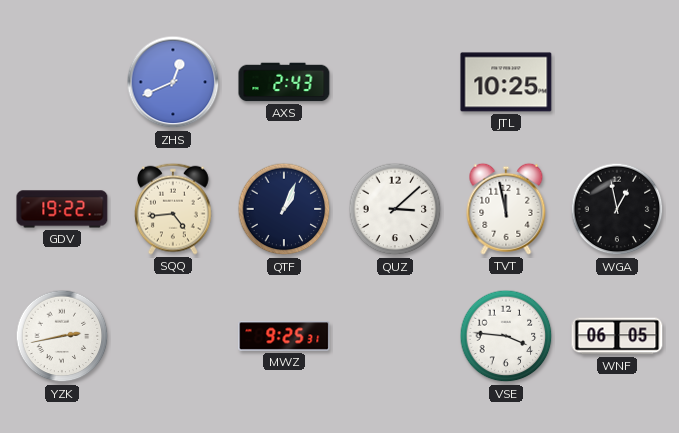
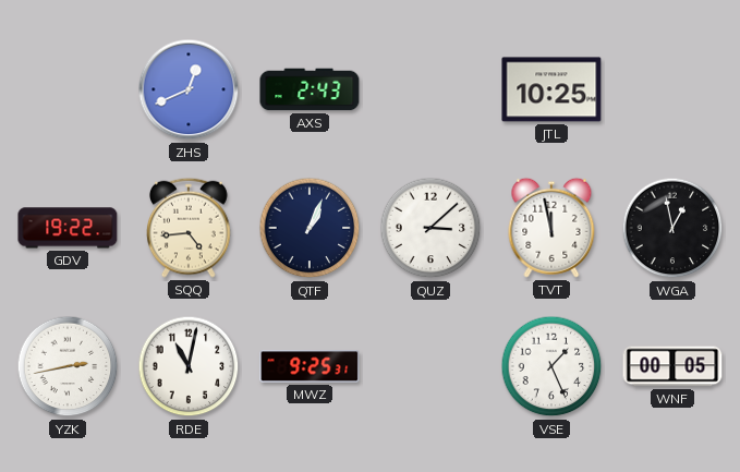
RDE: none -> 11:02 (189, 366)
VSE: 3:46 -> 1:26 (551, 366)
WNF: 06:05 -> 00:05 (672, 366)
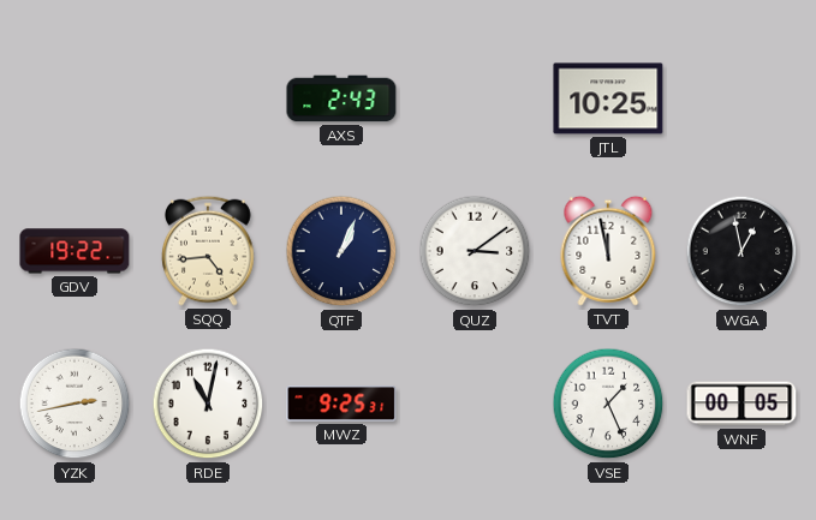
ZHS: 12:41 -> none (189, 89)
QUZ: 3:08 -> 3:09 (475, 251)
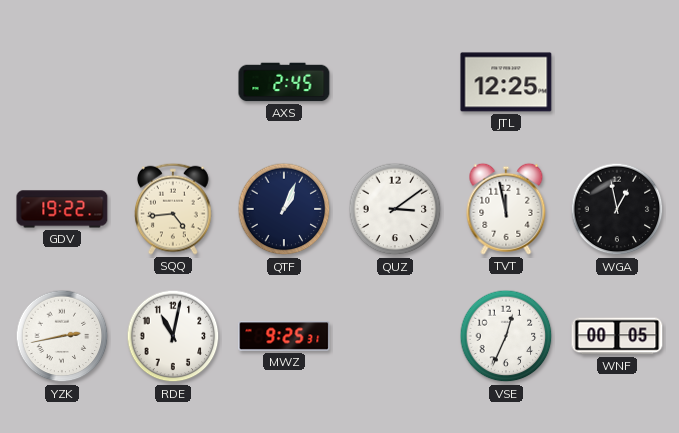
AXS: 2:43 -> 2:45 (284, 82)
JTL: 10:25 -> 12:25 (506, 82)
VSE: 1:26 -> 12:34 (506, 336)
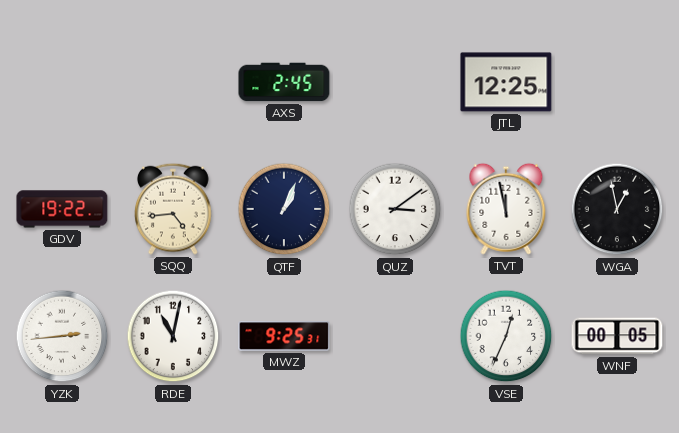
YZK: 2:43 -> 2:44 (62, 336)
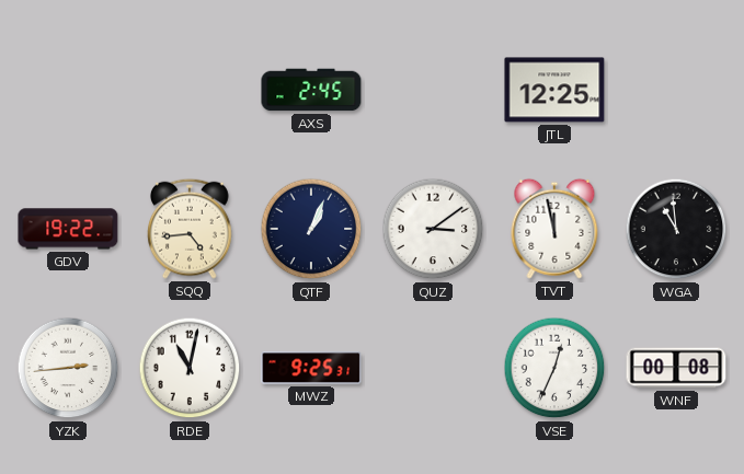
WGA: 12:58 -> 10:59 (676, 229)
WNF: 00:05 -> 00:08 (676, 368)
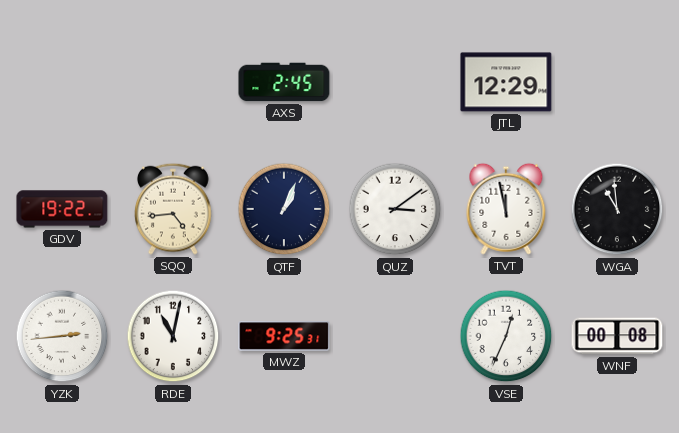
JTL: 12:25 -> 12:29 (506, 82)
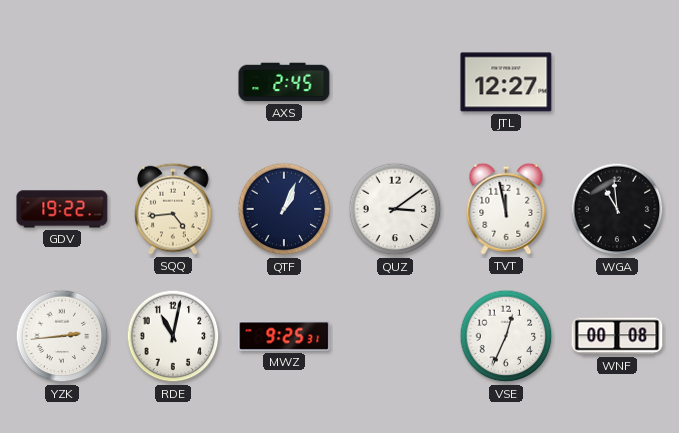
JTL: 12:29 -> 12:27 (506, 82)
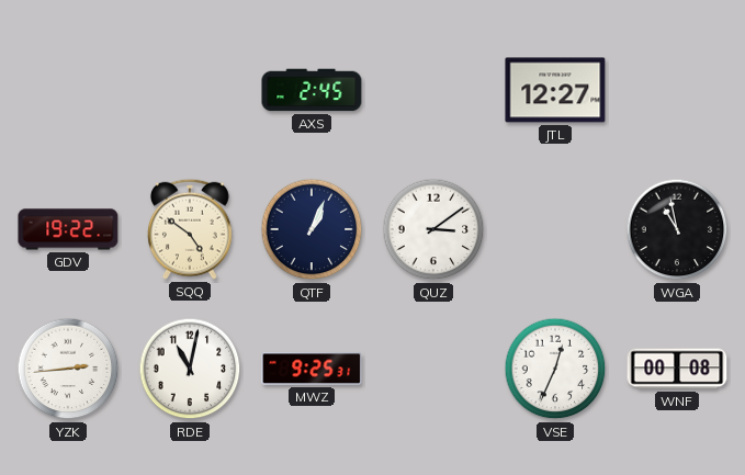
SQQ: 4:44 -> 4:51 (191, 229)
TVT: 11:58 -> none (506, 209)
WGA: 10:59 -> 10:58 (677, 229)
